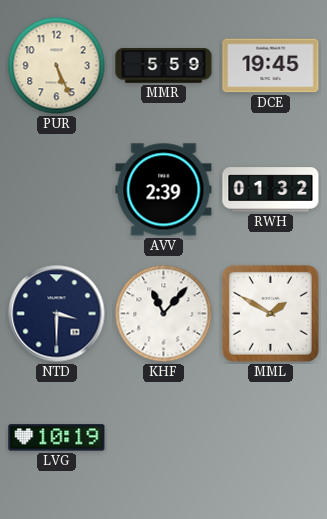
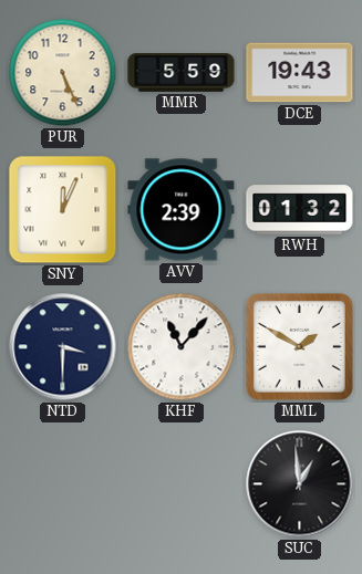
DCE: 19:45 -> 19:43 (300, 73)
SNY: none -> 12:04 (63, 210)
LVG: 10:19 -> none (57, 438)
SUC: none -> 12:59 (300, 484)
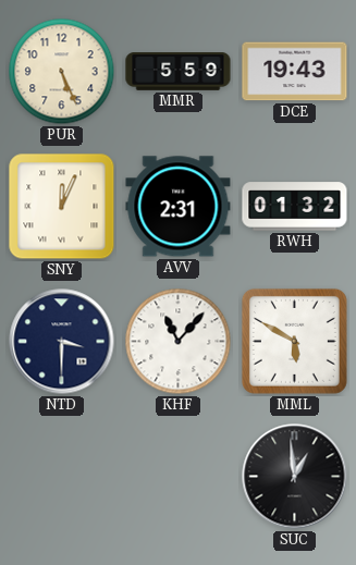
AVV: 2:39 -> 2:31 (179, 207)
MML: 1:50 -> 5:50 (294, 341)
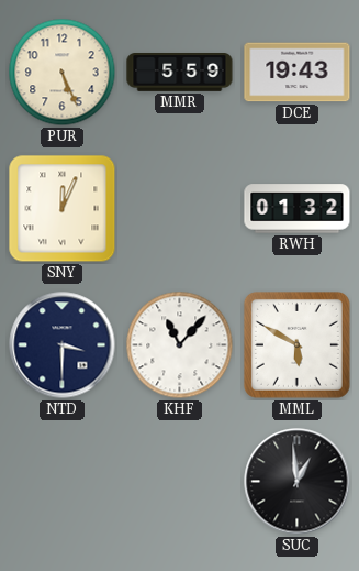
AVV: 2:31 -> none (179, 207)
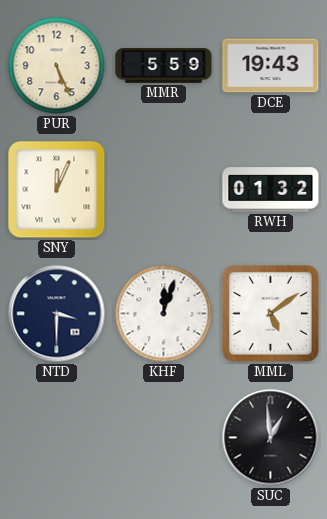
KHF: 11:07 -> 12:03 (164, 314)
MML: 5:50 -> 5:09 (270, 313)
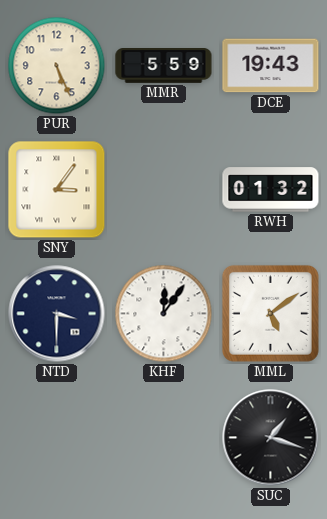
SNY: 12:04 -> 3:06 (57, 190)
KHF: 12:03 -> 12:06 (164, 314)
SUC: 12:59 -> 1:18 (271, 438)
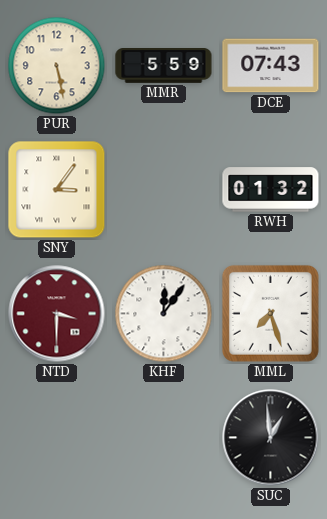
PUR: 5:26 -> 5:28 (57, 66)
DCE: 19:43 -> 07:43 (271, 66)
NTD dial: navy -> burgundy (57, 314)
MML: 5:09 -> 7:27 (270, 313)
SUC: 1:18 -> 12:59 (271, 438)
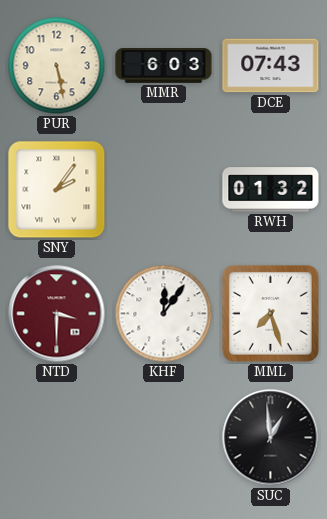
MMR: 5:59 -> 6:03 (164, 66)
SNY: 3:06 -> 2:06 (57, 190)
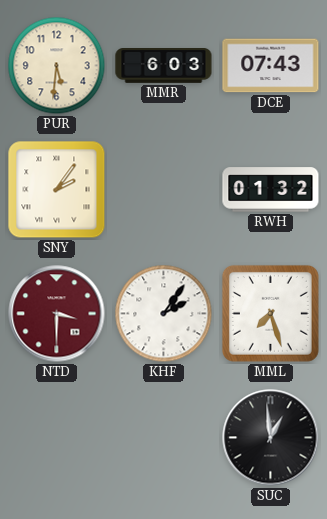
PUR: 5:28 -> 5:31 (57, 66)
KHF: 12:06 -> 2:06 (164, 314)
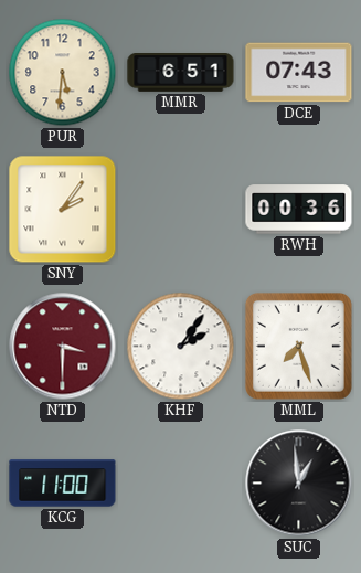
MMR: 6:03 -> 6:51 (181, 73)
RWH: 01:32 -> 00:36 (299, 210)
KCG: none -> 11:00 (63, 484)
